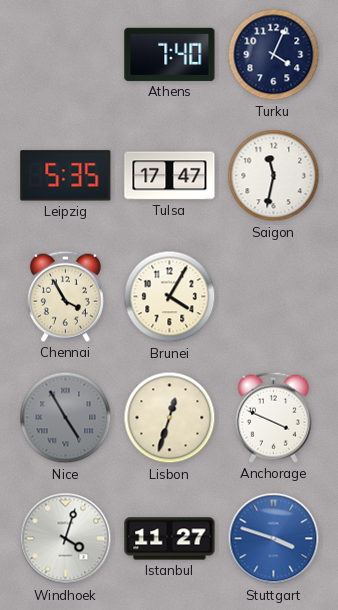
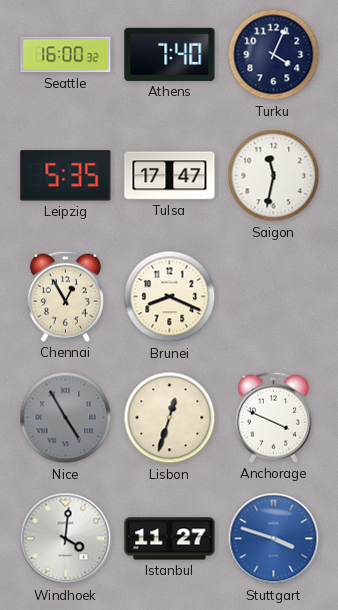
Seattle: none -> 16:00 (66, 55)
Chennai: 3:55 -> 12:55 (65, 296)
Brunei: 4:05 -> 8:19 (170, 297)
Windhoek: 4:03 -> 4:01 (66, 539)
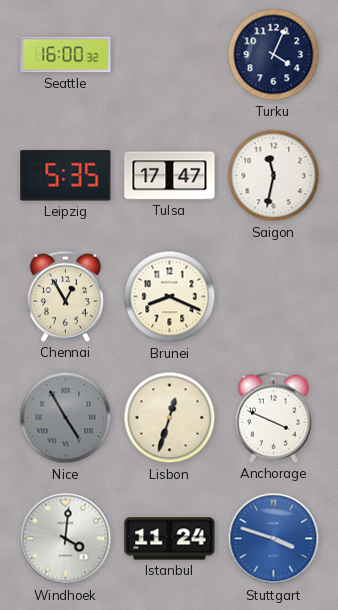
Athens: 7:40 -> none (170, 54)
Istanbul: 11:27 -> 11:24 (170, 539)
